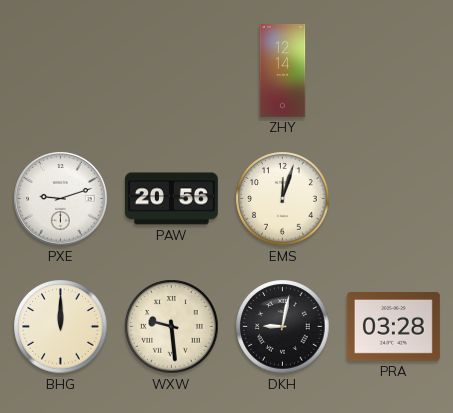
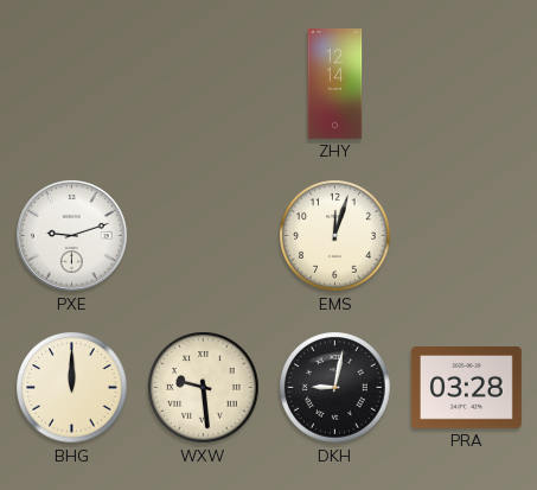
PAW: 20:56 -> none (171, 199)
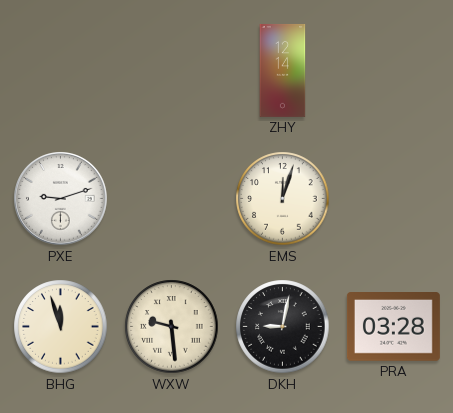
BHG: 12:00 -> 11:57 (61, 327)
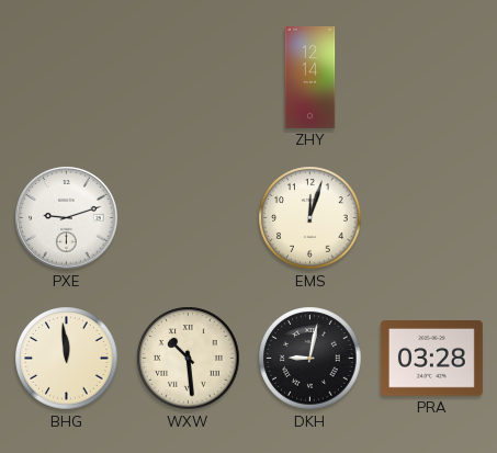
BHG: 11:57 -> 11:59 (67, 359)
WXW: 9:29 -> 10:29 (189, 359)
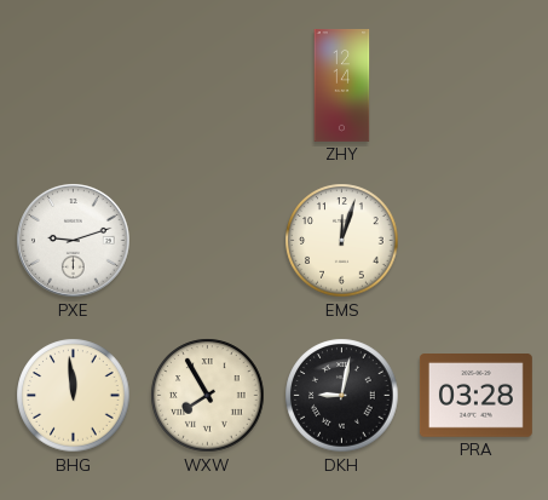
WXW: 10:29 -> 7:55 (208, 396)
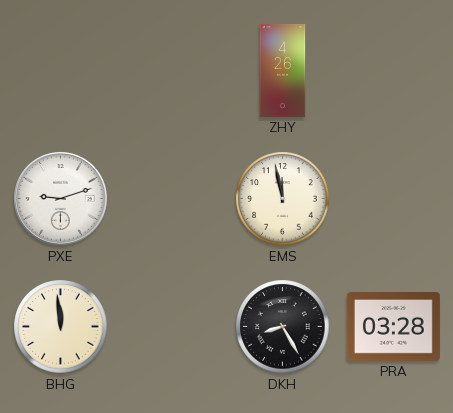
ZHY: 12:14 -> 4:26 (283, 70)
EMS: 12:03 -> 11:58 (283, 199)
WXW: 7:55 -> none (208, 396)
DKH: 9:02 -> 8:25 (283, 327)
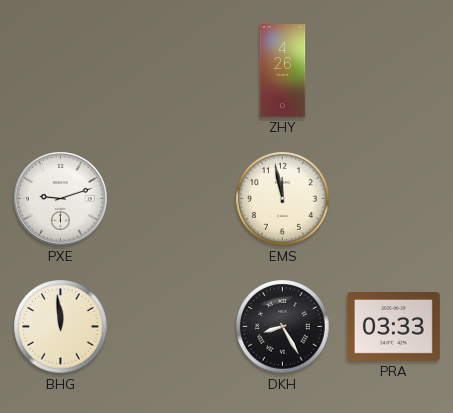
PRA: 03:28 -> 03:33 (393, 327)
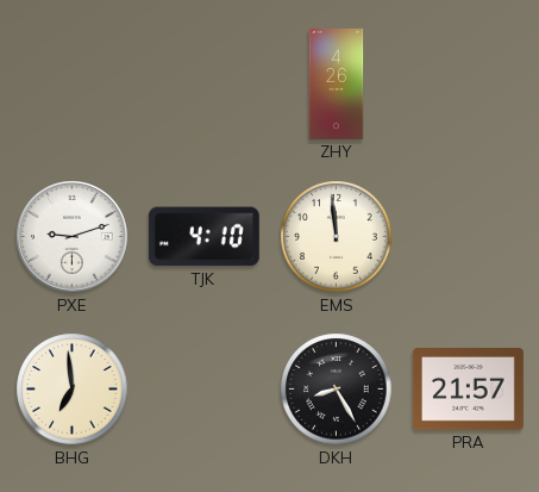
TJK: none -> 4:10 (203, 237)
EMS: 11:58 -> 11:59 (337, 237)
BHG: 11:59 -> 6:59 (73, 390)
PRA: 03:33 -> 21:57 (468, 390)
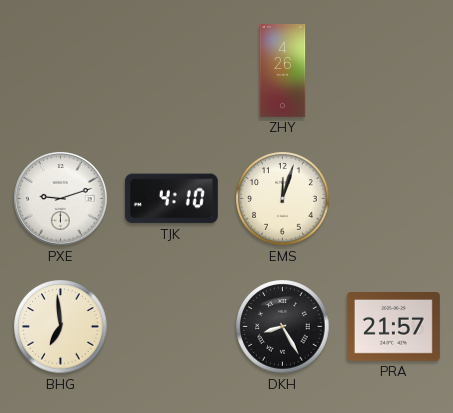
EMS: 11:59 -> 12:03 (283, 199)
